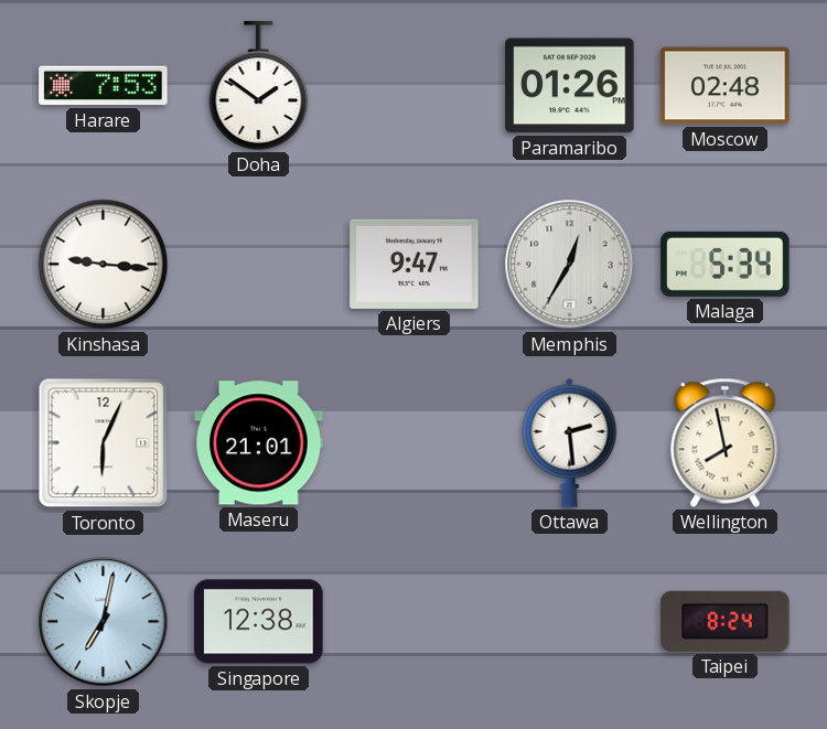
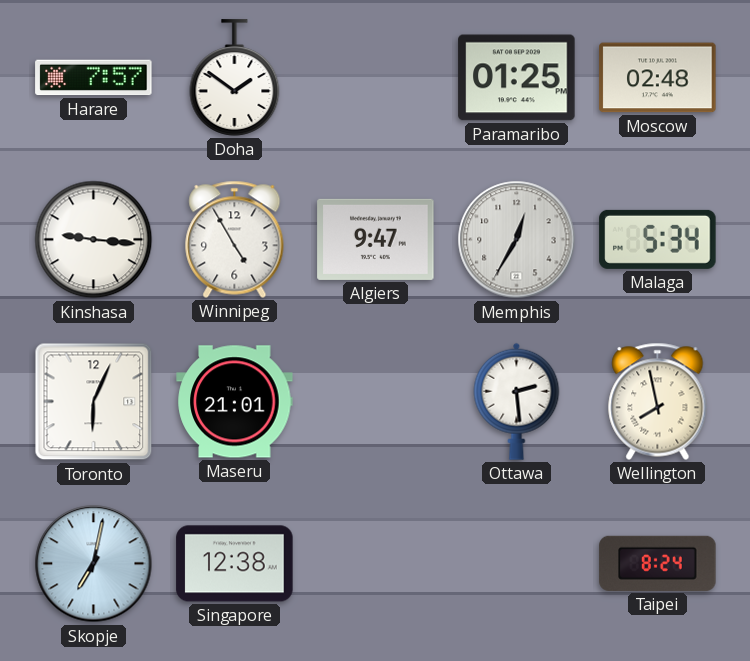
Harare: 7:53 -> 7:57 (94, 78)
Paramaribo: 01:26 -> 01:25 (517, 78)
Winnipeg: none -> 4:55 (235, 239)
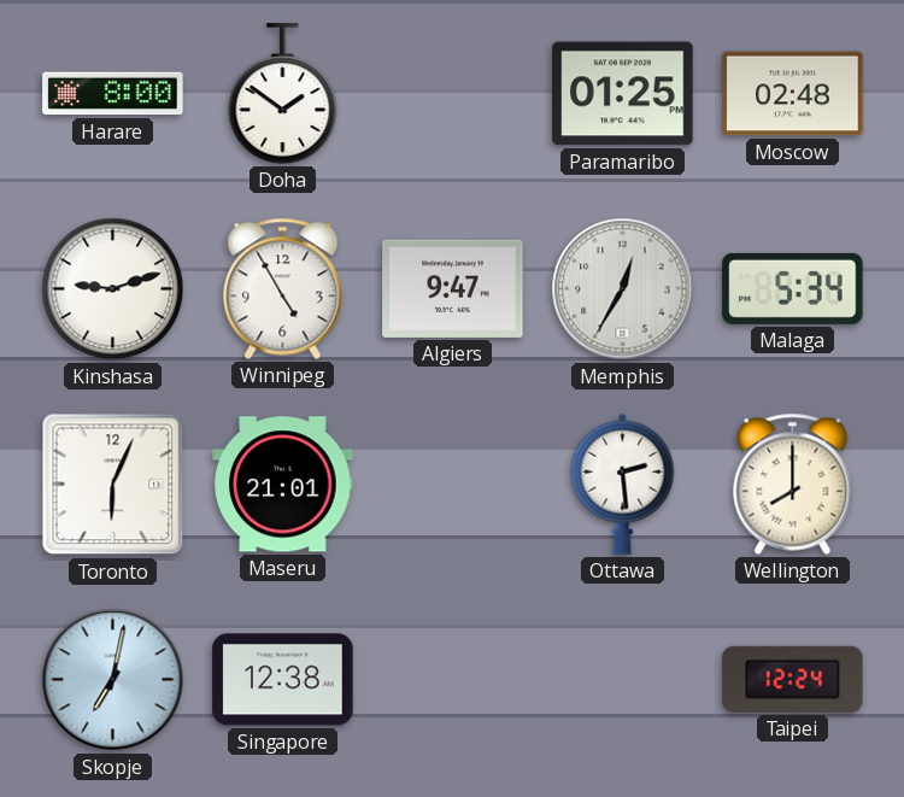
Harare: 7:57 -> 8:00 (113, 94)
Kinshasa: 9:16 -> 9:12 (113, 289)
Wellington: 7:58 -> 8:00 (793, 484)
Taipei: 8:24 -> 12:24 (793, 679)
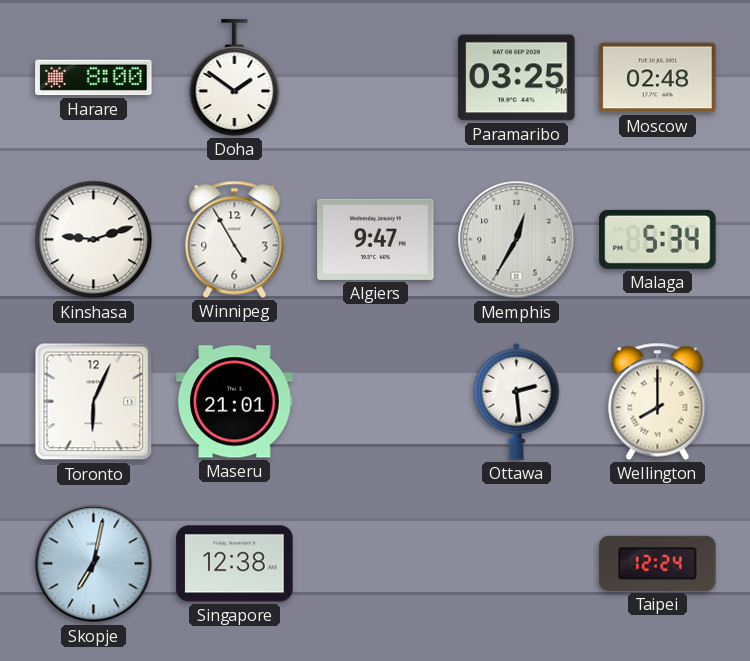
Paramaribo: 01:25 -> 03:25 (517, 78)
